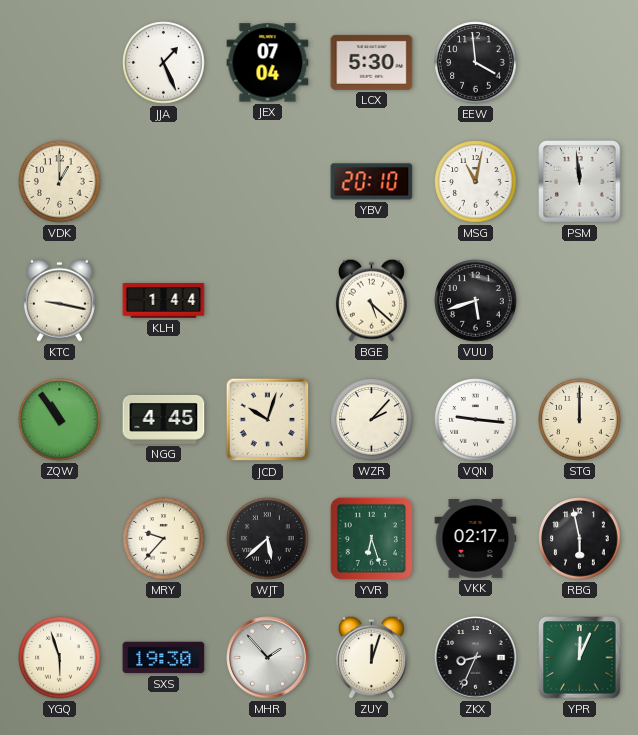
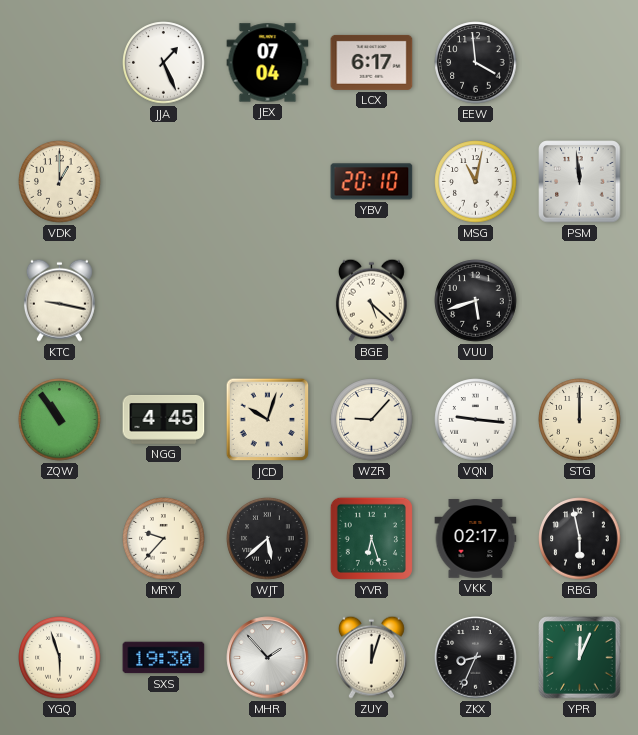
LCX: 5:30 -> 6:17 (372, 62)
KLH: 1:44 -> none (164, 301)
WZR: 2:07 -> 9:07 (372, 420)
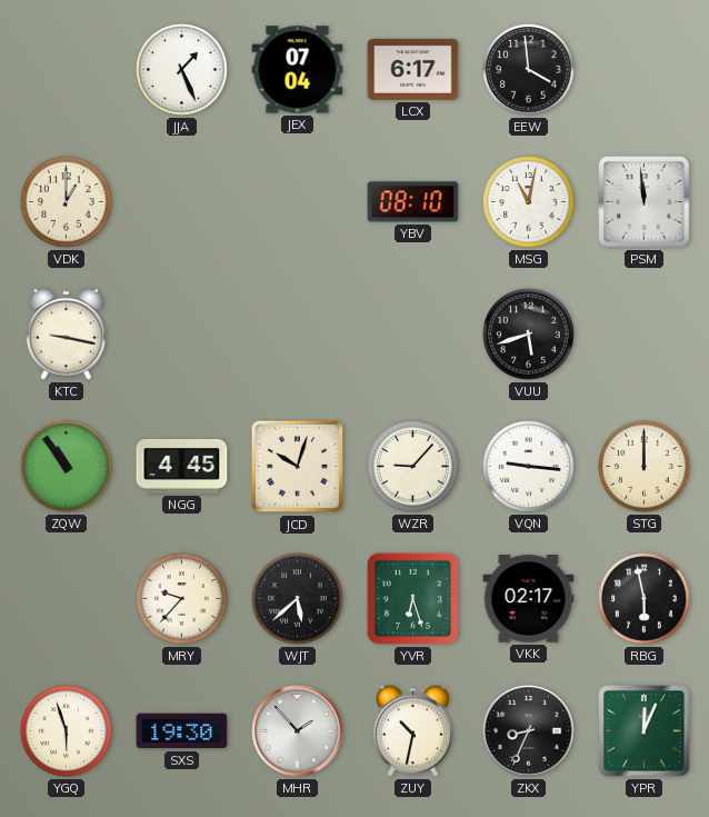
YBV: 20:10 -> 08:10 (413, 202)
BGE: 5:22 -> none (371, 300)
ZUY: 12:03 -> 10:32 (412, 730)
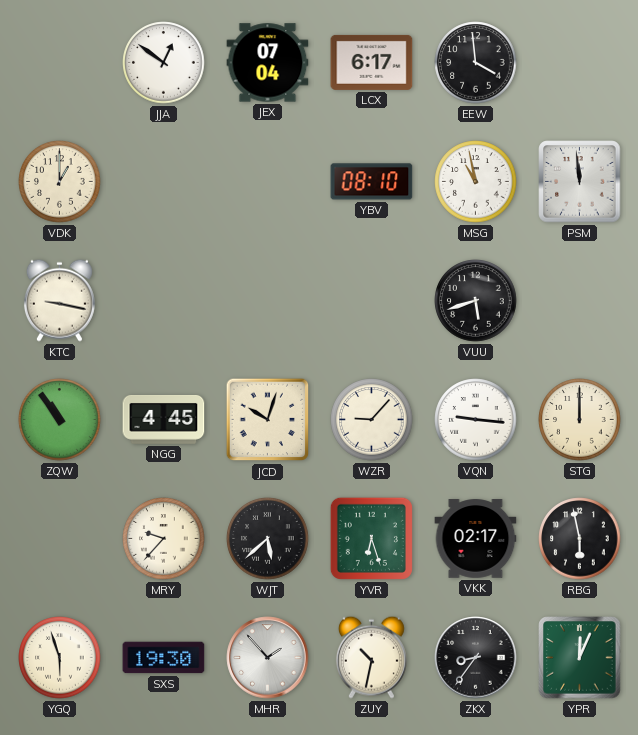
JJA: 1:26 -> 12:51 (164, 63)
MSG: 11:02 -> 10:58 (476, 182)
ZKX: 8:34 -> 8:36 (476, 658)
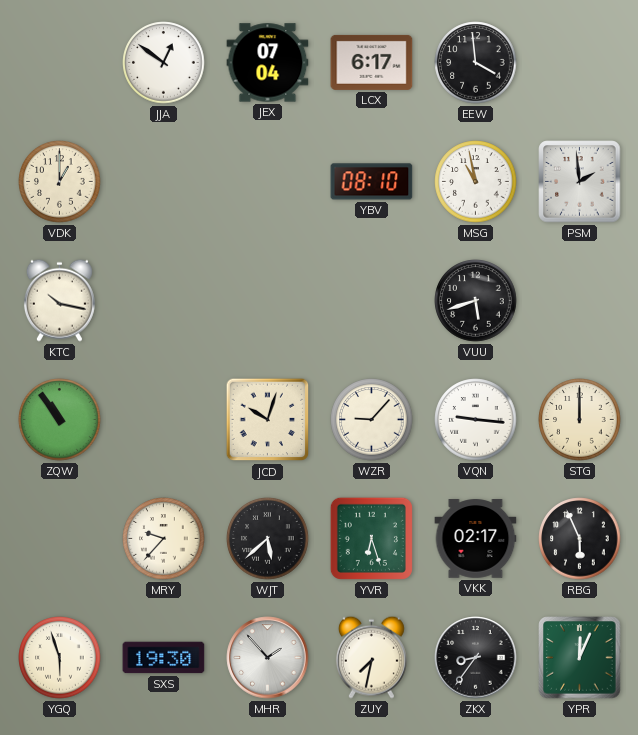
PSM: 11:59 -> 1:59 (580, 182)
KTC: 9:17 -> 10:17 (59, 300)
NGG: 4:45 -> none (164, 420)
RBG: 5:58 -> 5:56 (580, 539)
ZUY: 10:32 -> 7:32 (371, 657)
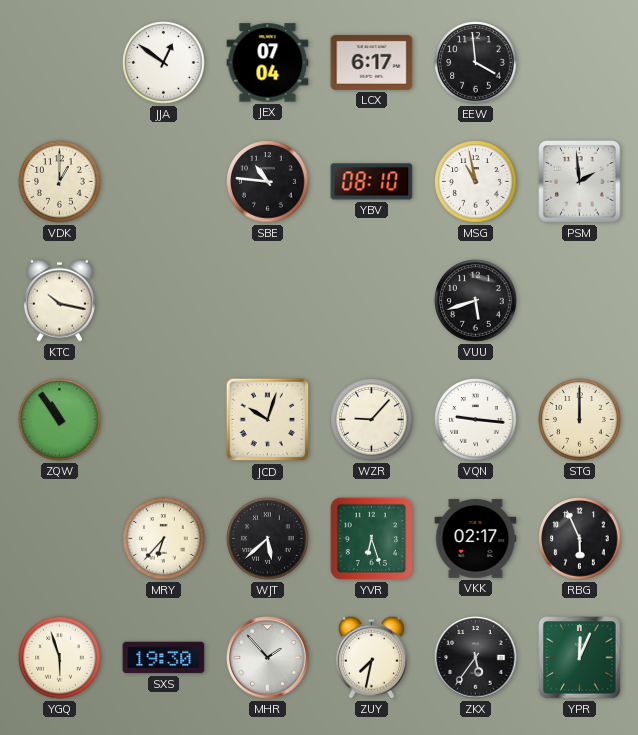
SBE: none -> 10:46 (268, 182)
MRY: 9:37 -> 6:37 (164, 539)
ZKX: 8:36 -> 5:36 (476, 658)
